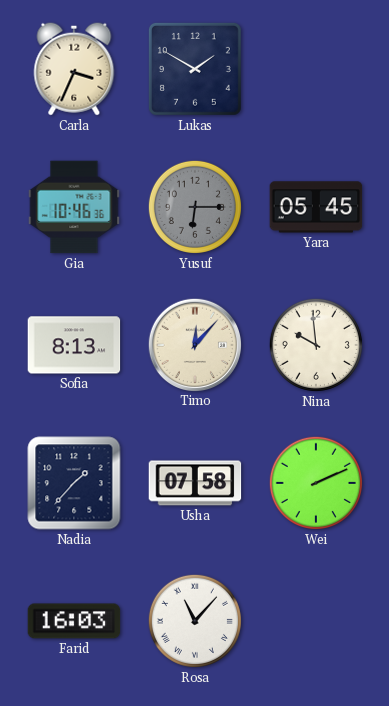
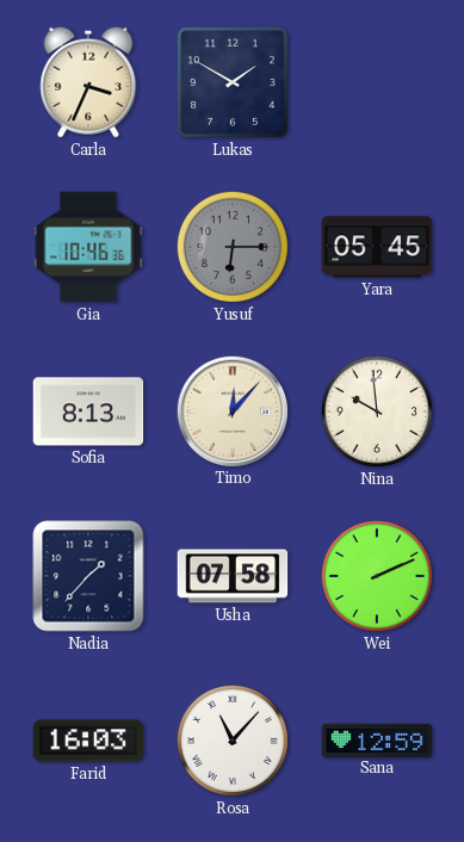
Sana: none -> 12:59 (377, 739)
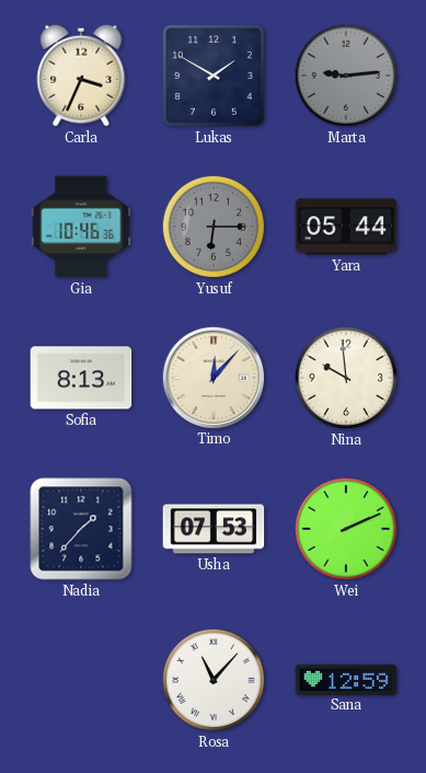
Marta: none -> 9:14 (346, 76)
Yara: 05:45 -> 05:44 (346, 227)
Usha: 07:58 -> 07:53 (214, 529)
Farid: 16:03 -> none (88, 741)
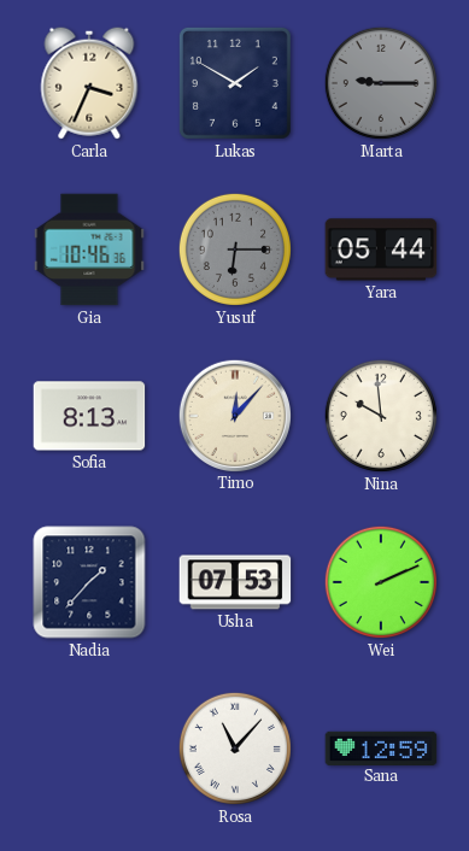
Marta: 9:14 -> 9:15 (381, 83)
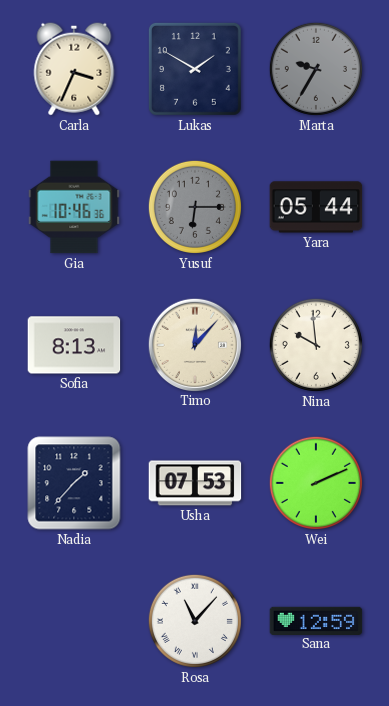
Marta: 9:15 -> 9:35 (316, 69)
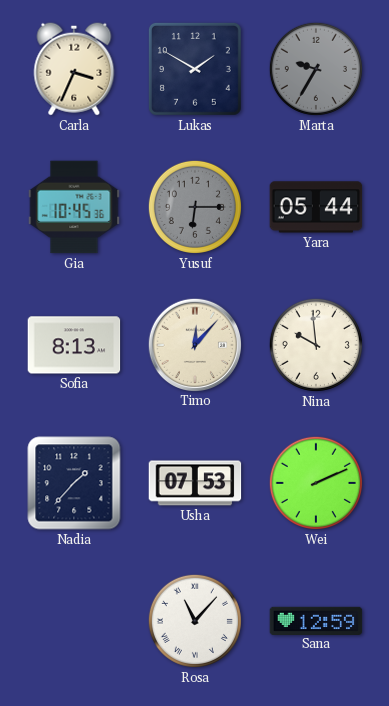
Gia: 10:46 -> 10:45 (74, 207)
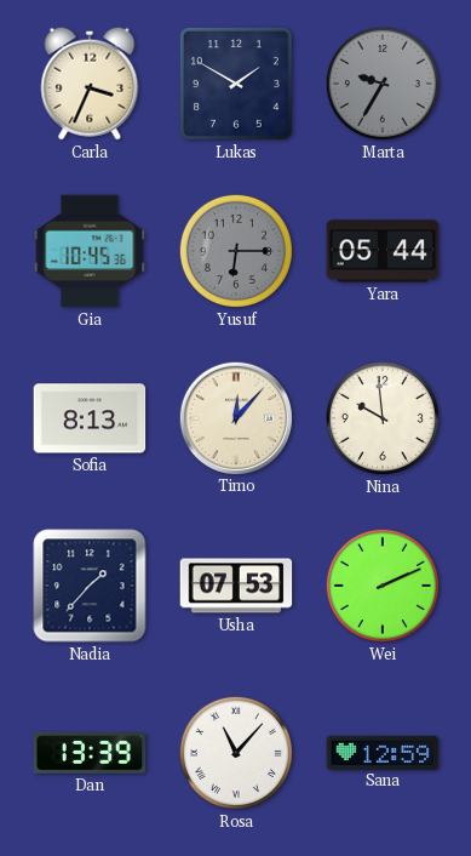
Dan: none -> 13:39 (90, 753)
